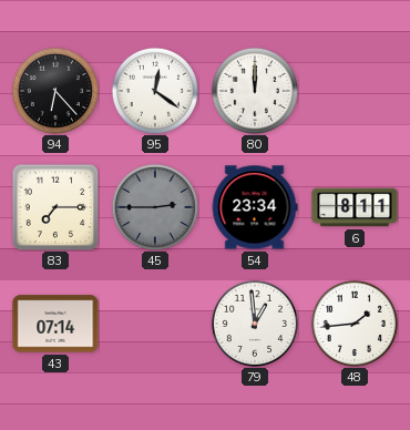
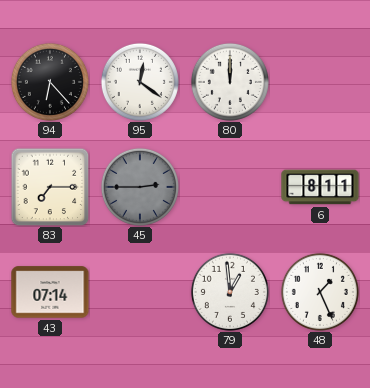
54: 23:34 -> none (255, 207)
48: 1:44 -> 1:26 (320, 292)
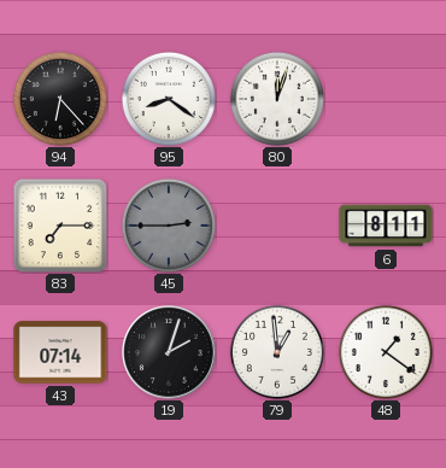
95: 12:21 -> 8:21 (169, 99)
80: 12:00 -> 12:03 (277, 99)
19: none -> 2:03 (169, 352)
48: 1:26 -> 1:21 (386, 352)
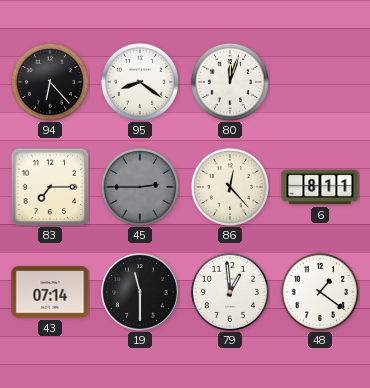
86: none -> 12:23 (230, 187)
19: 2:03 -> 11:30 (140, 292)
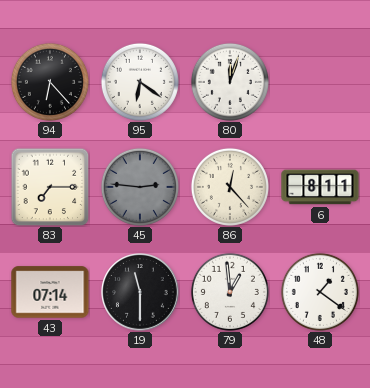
95: 8:21 -> 6:21 (140, 82)
45: 2:45 -> 2:46 (140, 187)
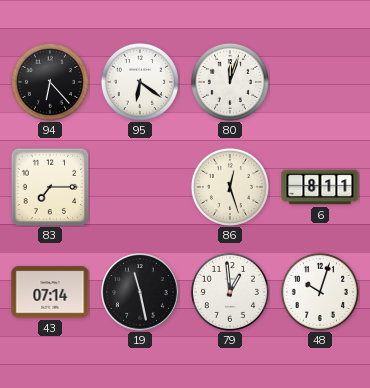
45: 2:46 -> none (140, 187)
86: 12:23 -> 12:27 (230, 187)
19: 11:30 -> 11:28 (140, 292)
48: 1:21 -> 10:03 (320, 292)
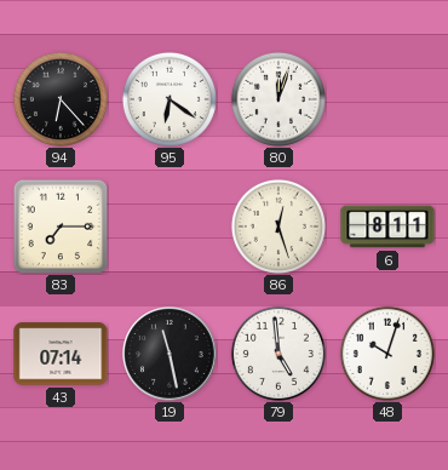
79: 12:59 -> 4:59 (278, 354)
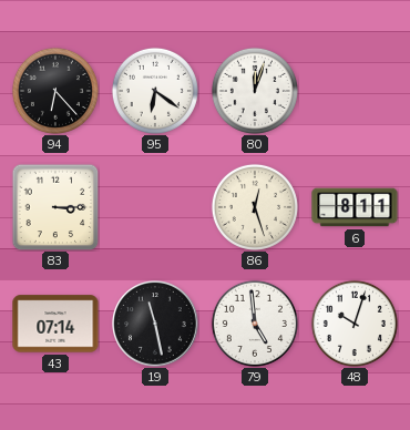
83: 7:15 -> 3:15 (55, 207)
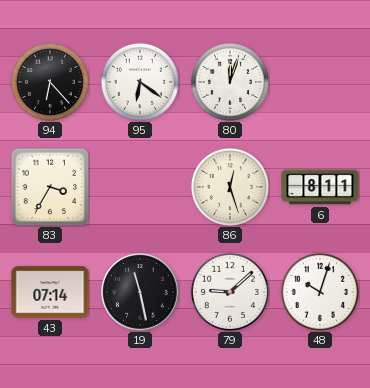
83: 3:15 -> 3:35 (50, 187)
79: 4:59 -> 9:08 (230, 292)
